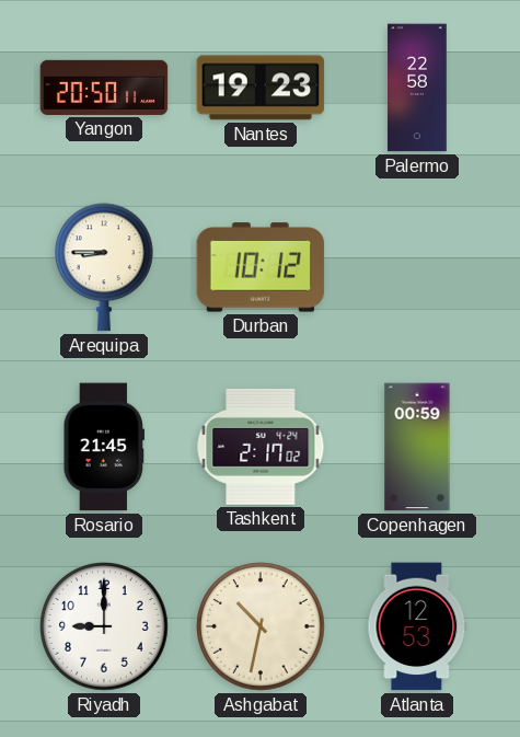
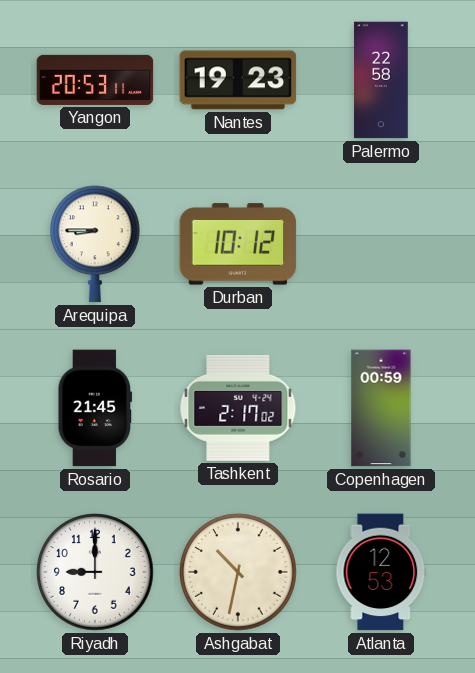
Yangon: 20:50 -> 20:53 (95, 80)
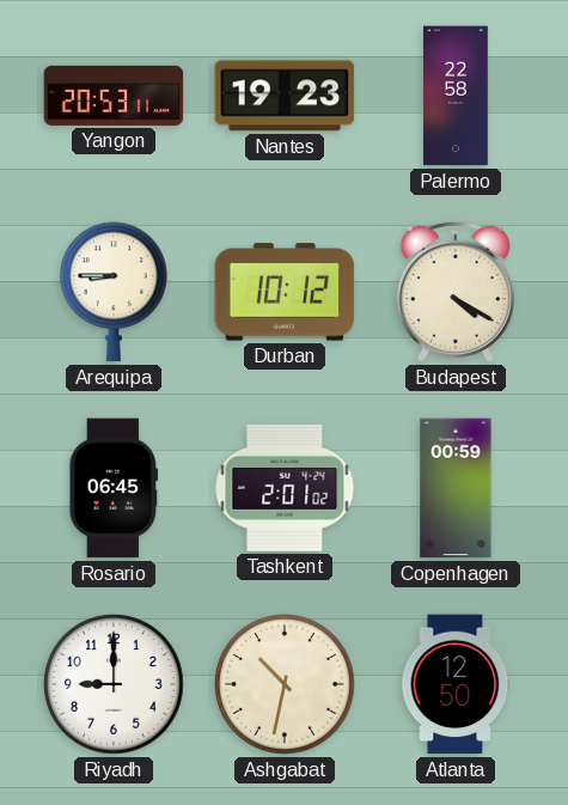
Budapest: none -> 4:20 (456, 292)
Rosario: 21:45 -> 06:45 (114, 488)
Tashkent: 2:17 -> 2:01 (285, 488)
Atlanta: 12:53 -> 12:50 (456, 684)
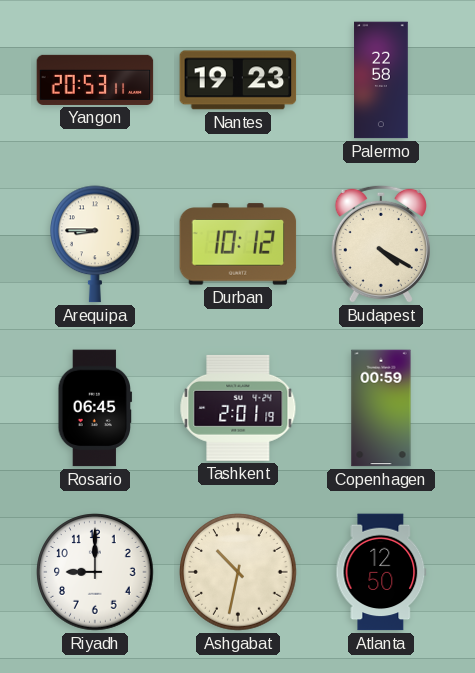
Tashkent: 2:01:02 -> 2:01:19 (238, 408)
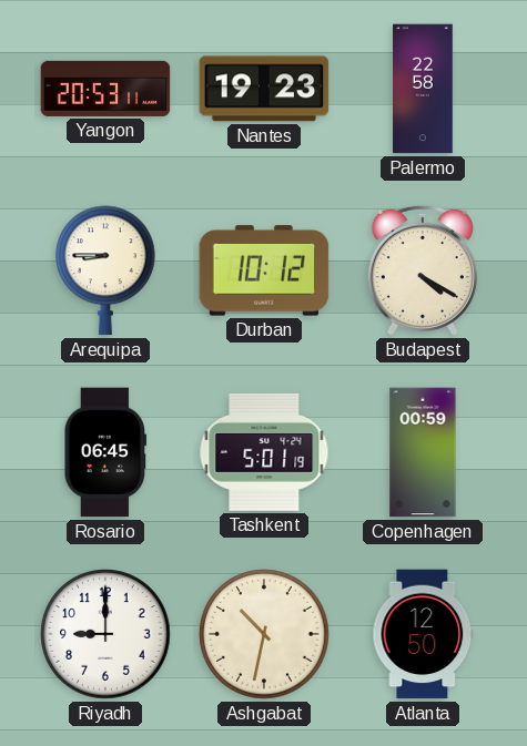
Tashkent: 2:01 -> 5:01 (264, 452)
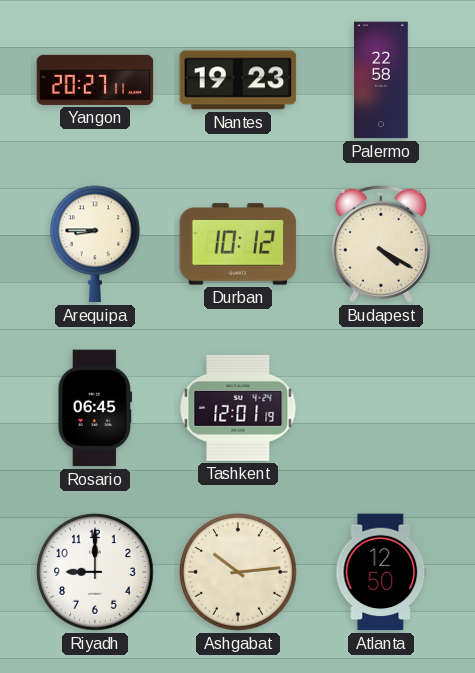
Yangon: 20:53 -> 20:27 (95, 80)
Tashkent: 5:01 -> 12:01 (238, 408)
Copenhagen: 00:59 -> none (423, 452)
Ashgabat: 10:32 -> 10:14 (238, 572)
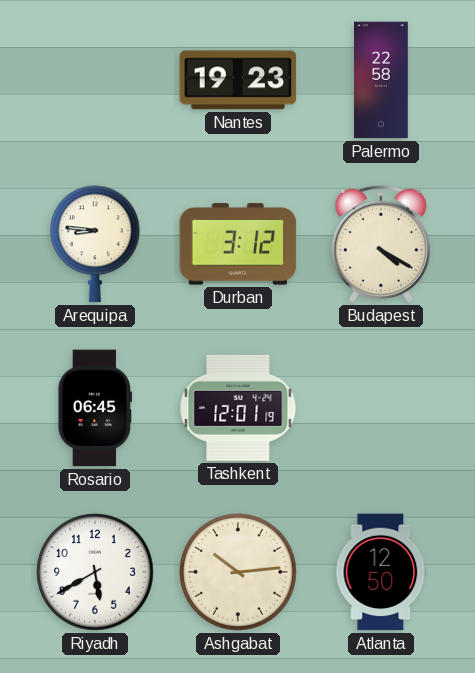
Yangon: 20:27 -> none (95, 80)
Arequipa: 8:45 -> 8:46 (96, 244)
Durban: 10:12 -> 3:12 (238, 244)
Riyadh: 9:00 -> 5:40 (95, 572)
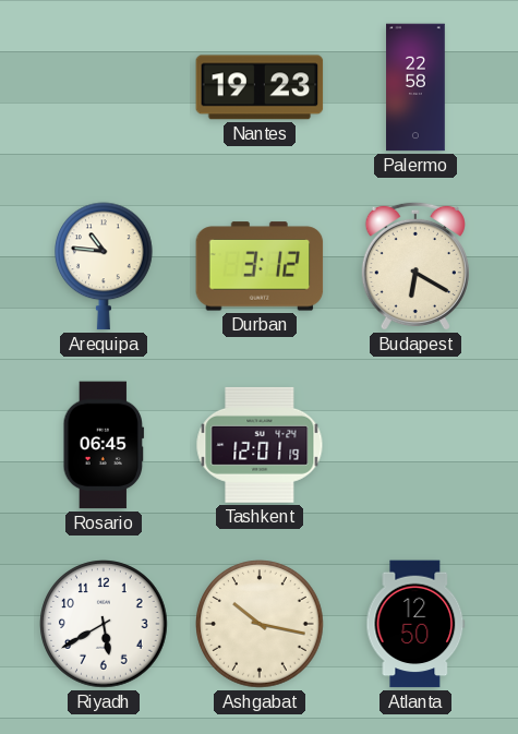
Arequipa: 8:46 -> 10:46 (105, 266)
Budapest: 4:20 -> 6:20 (415, 266)
Ashgabat: 10:14 -> 10:17 (260, 624)
